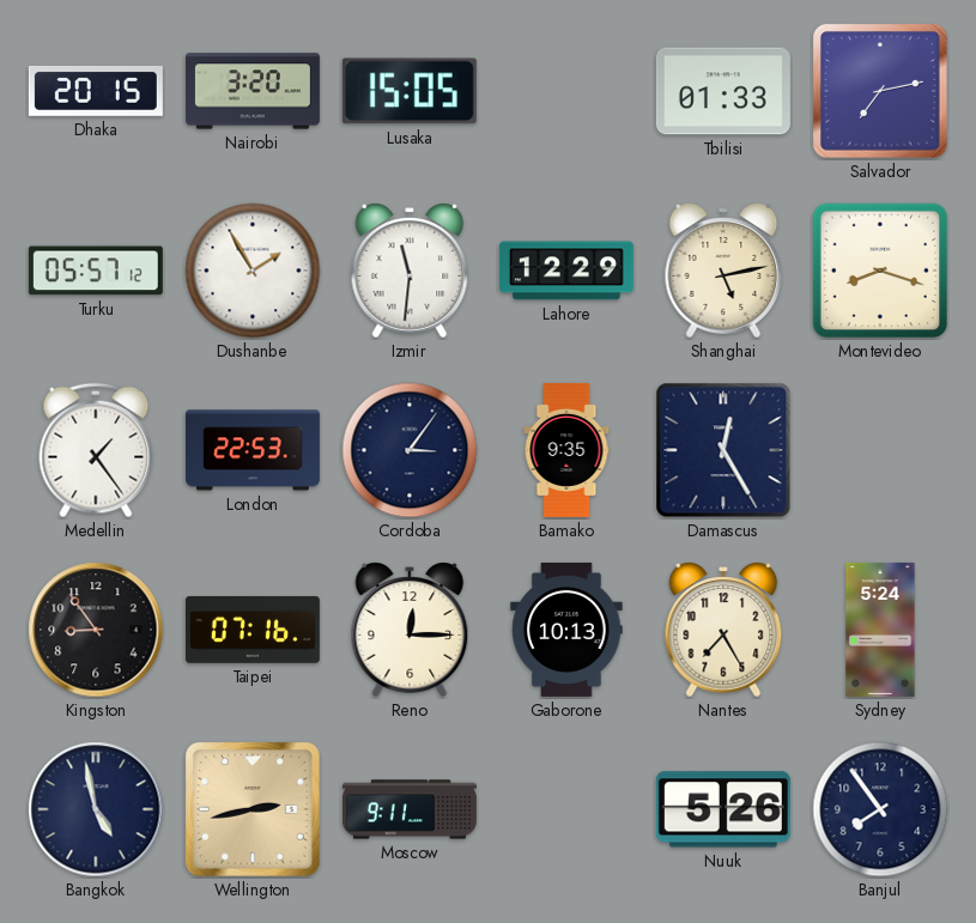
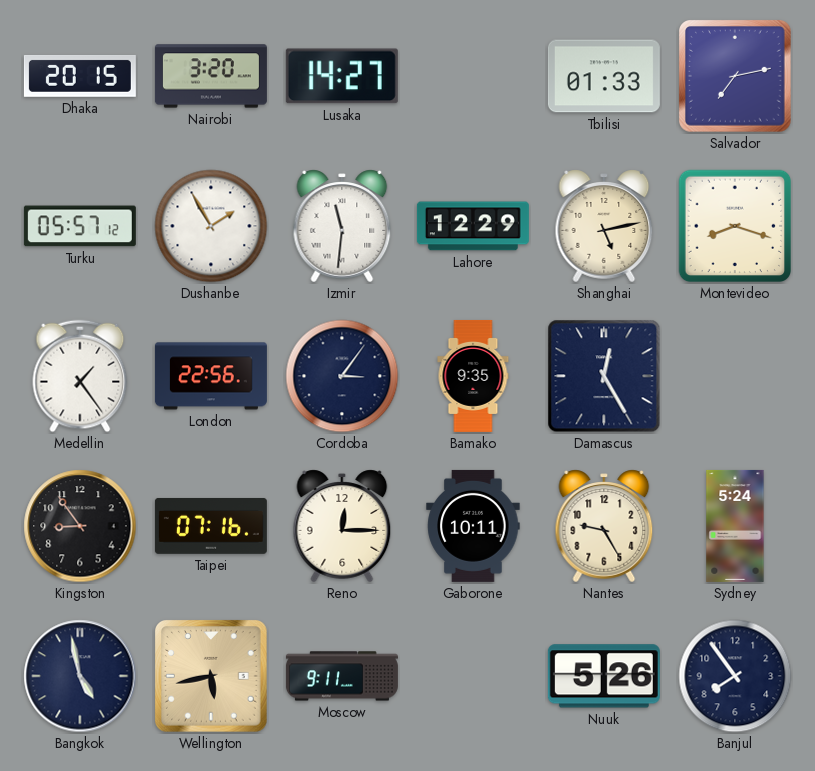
Lusaka: 15:05 -> 14:27 (342, 76)
London: 22:53 -> 22:56 (211, 376)
Gaborone: 10:13 -> 10:11 (473, 526)
Nantes: 7:25 -> 9:25 (604, 526)
Wellington: 2:43 -> 5:43 (212, 677)
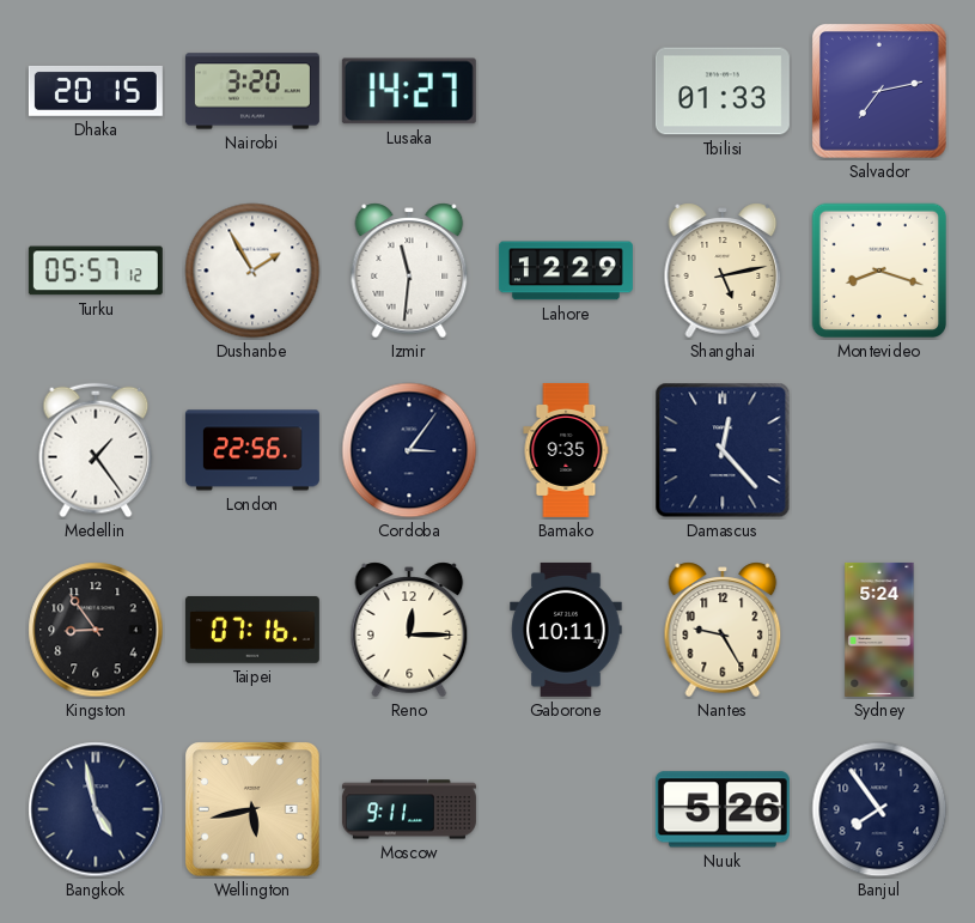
Damascus: 12:25 -> 12:23 (723, 450)
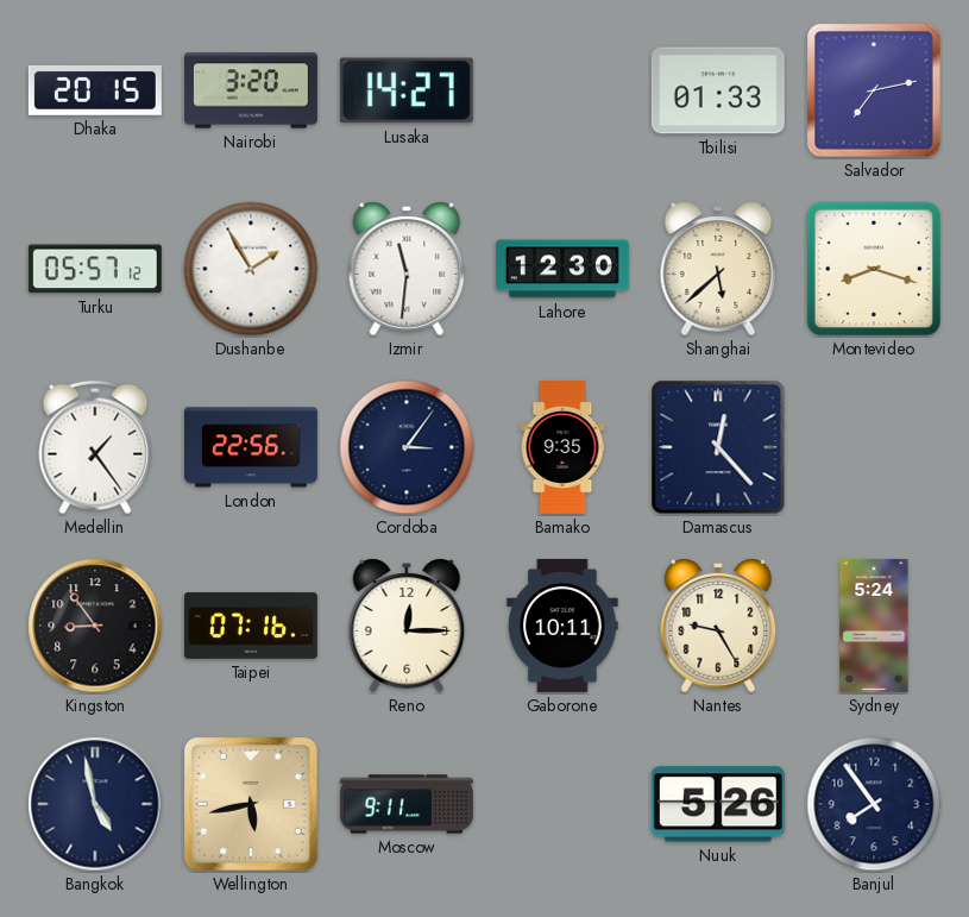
Lahore: 12:29 -> 12:30 (562, 269)
Shanghai: 5:13 -> 5:38 (718, 269)
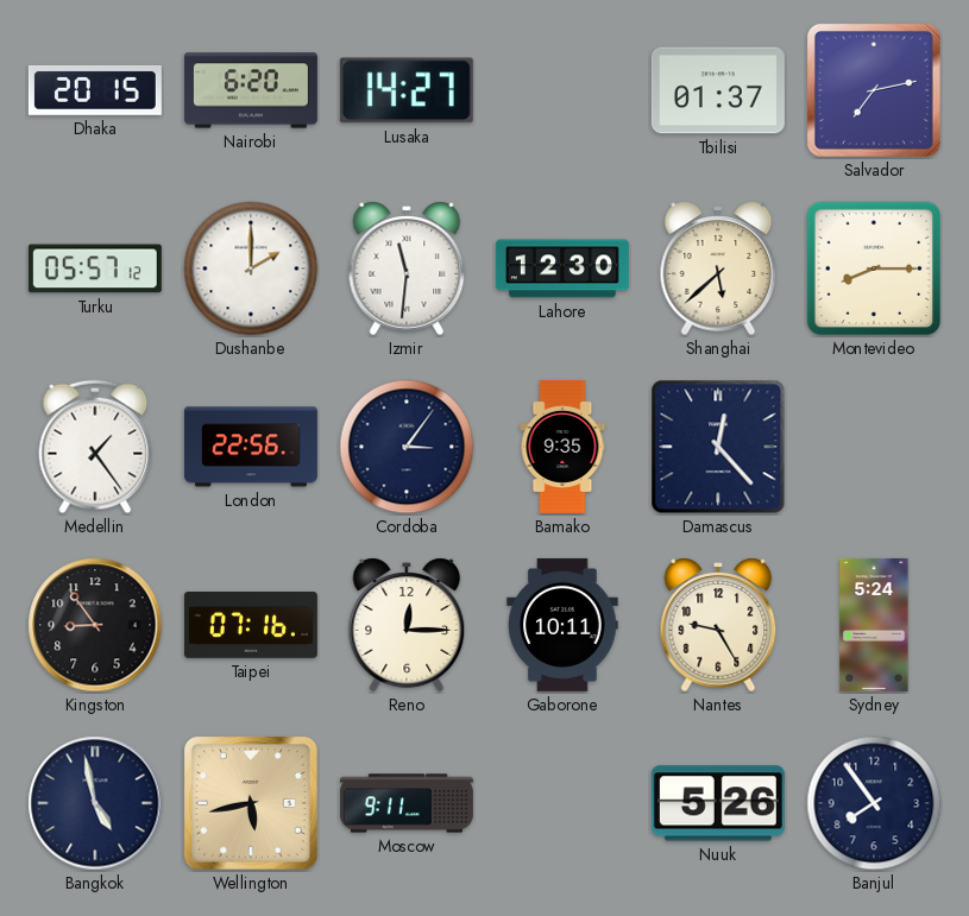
Nairobi: 3:20 -> 6:20 (251, 90)
Tbilisi: 01:33 -> 01:37 (718, 90)
Dushanbe: 1:55 -> 2:00 (251, 269)
Montevideo: 8:18 -> 8:15 (874, 269)
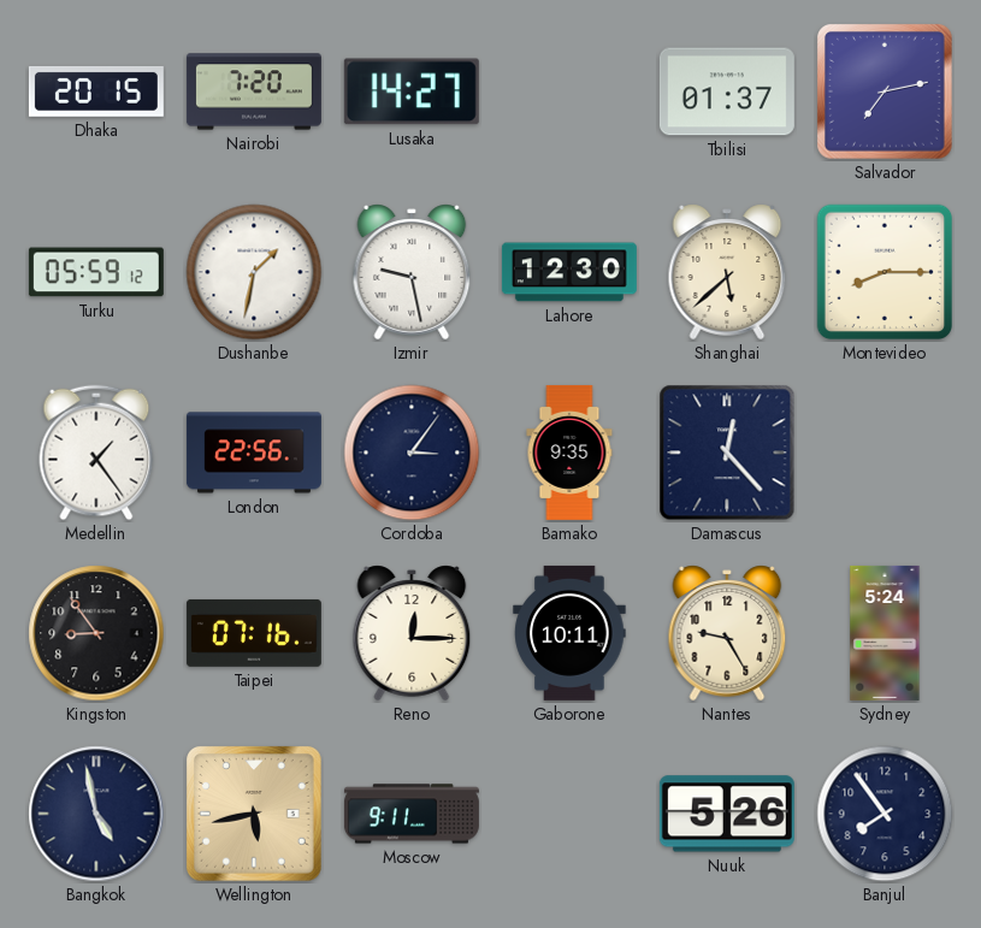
Nairobi: 6:20 -> 7:20 (254, 91)
Turku: 05:57 -> 05:59 (96, 272)
Dushanbe: 2:00 -> 1:32 (254, 272)
Izmir: 11:31 -> 9:28 (412, 272)
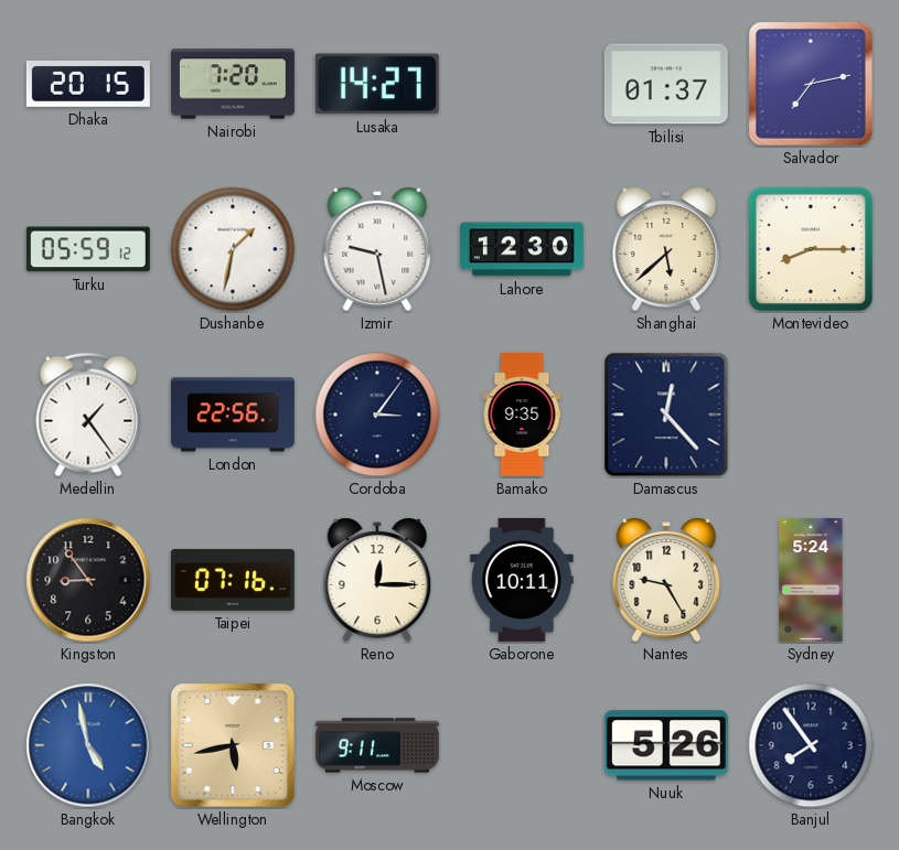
Bangkok dial: navy -> blue (88, 745)
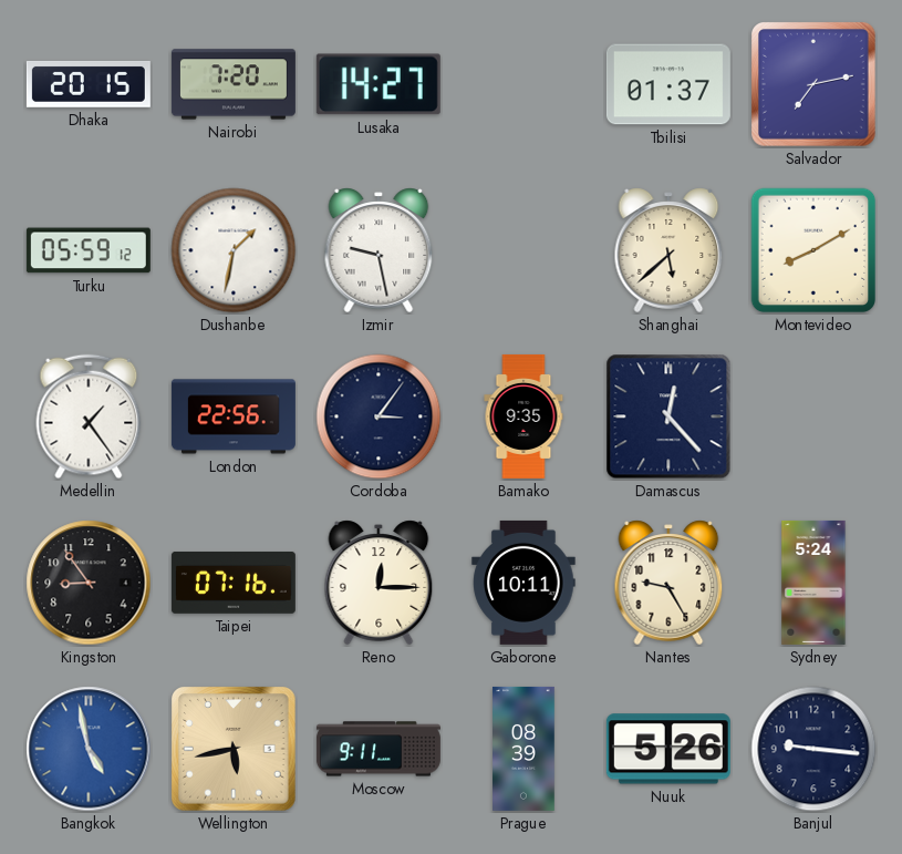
Lahore: 12:30 -> none (522, 249)
Montevideo: 8:15 -> 8:10 (813, 250)
Prague: none -> 08:39 (523, 749)
Banjul: 7:54 -> 9:16 (813, 749)
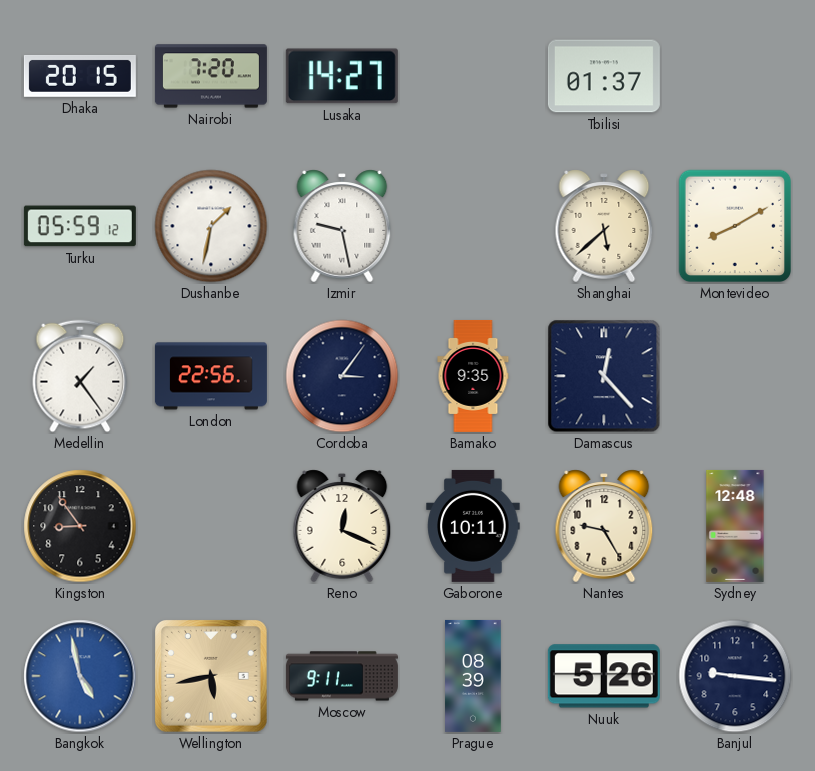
Salvador: 7:13 -> none (815, 85)
Taipei: 07:16 -> none (234, 583)
Reno: 12:15 -> 12:19 (342, 526)
Sydney: 5:24 -> 12:48 (735, 526)
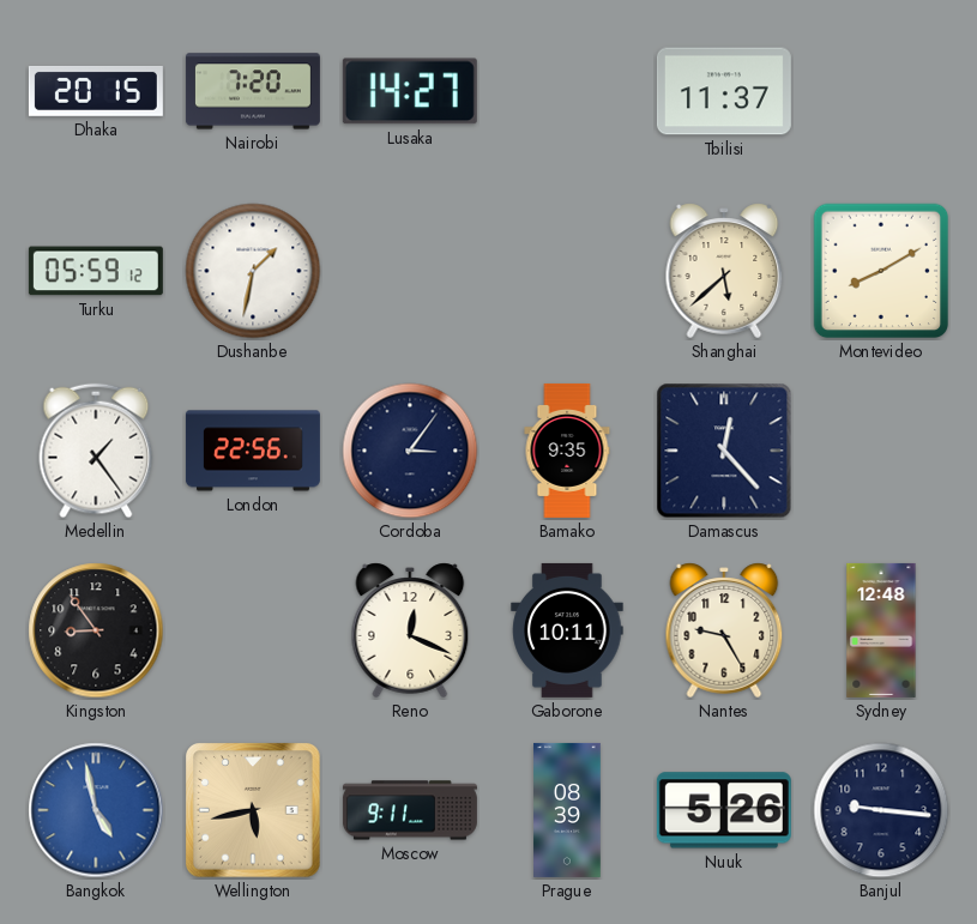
Tbilisi: 01:37 -> 11:37 (724, 91)
Izmir: 9:28 -> none (342, 226)
